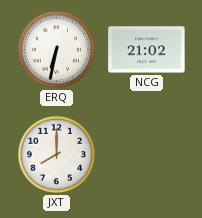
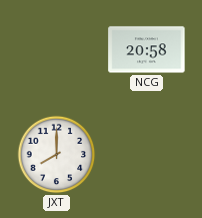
ERQ: 6:32 -> none (57, 50)
NCG: 21:02 -> 20:58 (147, 50)
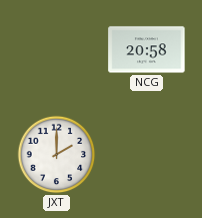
JXT: 8:00 -> 2:00 (57, 155)
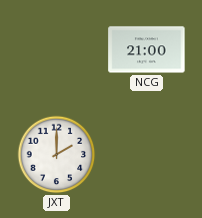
NCG: 20:58 -> 21:00 (147, 50)
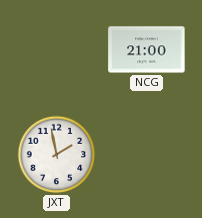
JXT: 2:00 -> 1:58 (57, 155)
